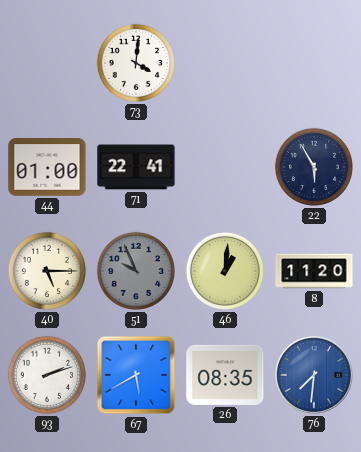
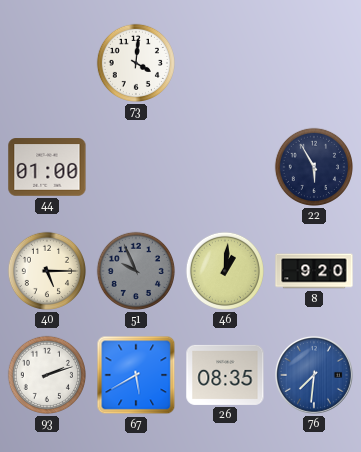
71: 22:41 -> none (136, 167)
8: 11:20 -> 9:20 (314, 271)
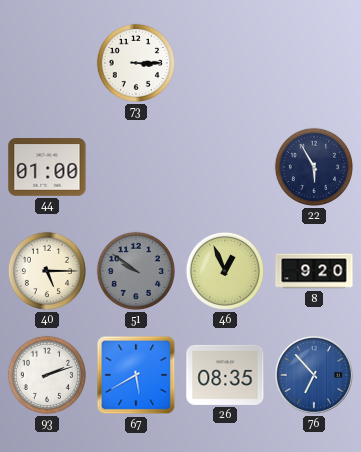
73: 4:01 -> 3:15 (136, 63)
51: 9:56 -> 9:51 (136, 271)
46: 1:01 -> 12:56 (225, 271)
76: 7:31 -> 6:53 (314, 375)
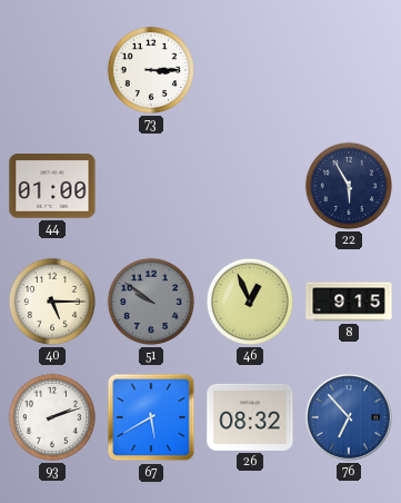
8: 9:20 -> 9:15 (349, 302)
26: 08:35 -> 08:32 (250, 417)
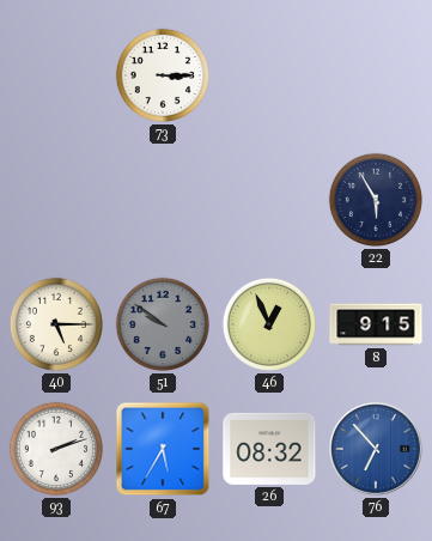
44: 01:00 -> none (52, 186)
67: 5:40 -> 5:35 (163, 449)
